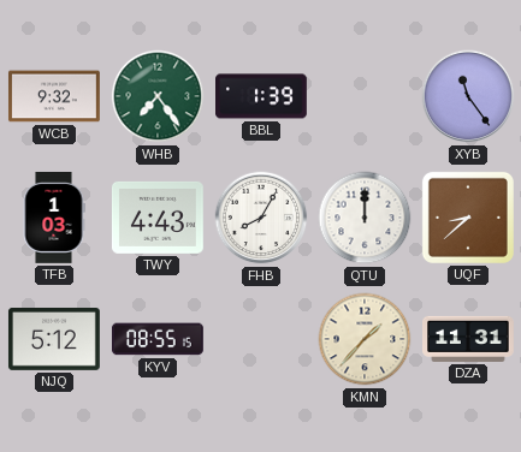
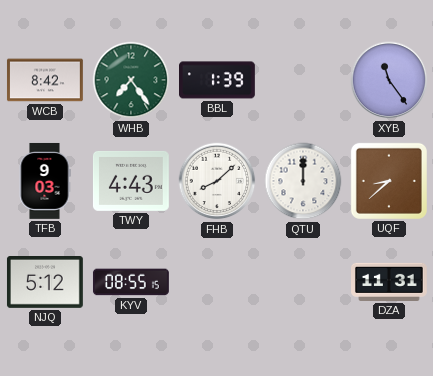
WCB: 9:32 -> 8:42 (45, 80)
TFB: 1:03 -> 9:03 (45, 181)
FHB: 8:05 -> 8:08 (217, 181)
KMN: 1:37 -> none (365, 339)
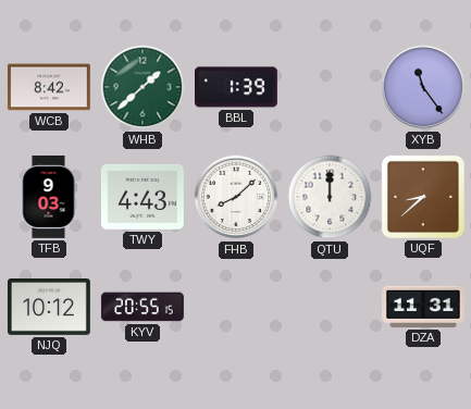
WHB: 7:24 -> 1:38 (142, 87)
NJQ: 5:12 -> 10:12 (49, 308)
KYV: 08:55 -> 20:55 (142, 307)
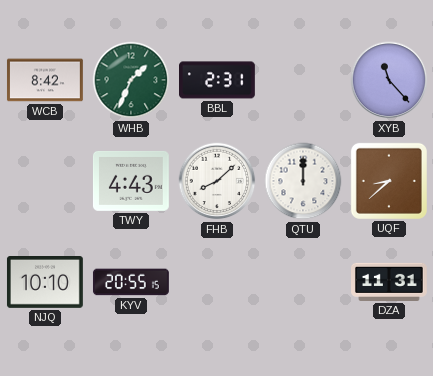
WHB: 1:38 -> 1:34 (131, 80)
BBL: 1:39 -> 2:31 (218, 80)
XYB: 11:24 -> 11:23 (389, 80)
TFB: 9:03 -> none (49, 197)
NJQ: 10:12 -> 10:10 (45, 283)
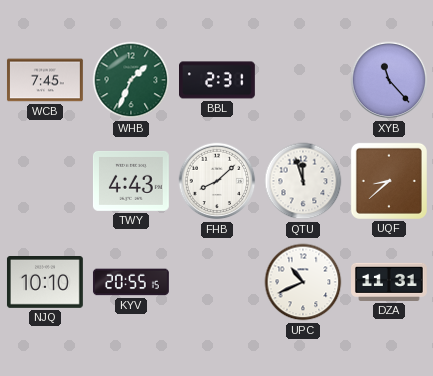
WCB: 8:42 -> 7:45 (45, 80)
QTU: 12:00 -> 11:57 (303, 181)
UPC: none -> 10:41 (303, 282)
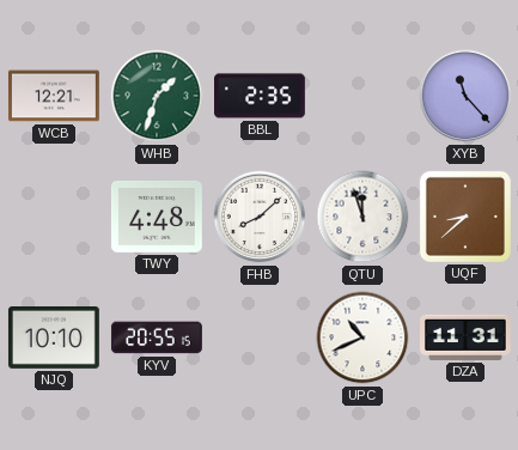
WCB: 7:45 -> 12:21 (54, 96)
WHB: 1:34 -> 1:33 (157, 96)
BBL: 2:31 -> 2:35 (261, 96)
TWY: 4:43 -> 4:48 (157, 217)
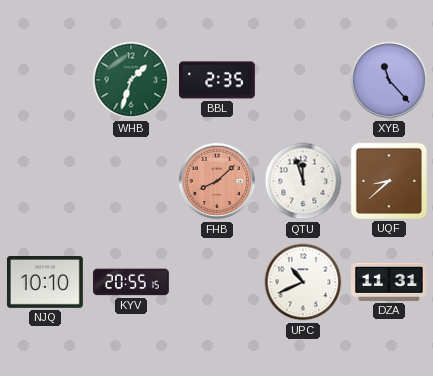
WCB: 12:21 -> none (54, 96)
TWY: 4:48 -> none (157, 217)
FHB dial: white -> salmon (217, 181)
